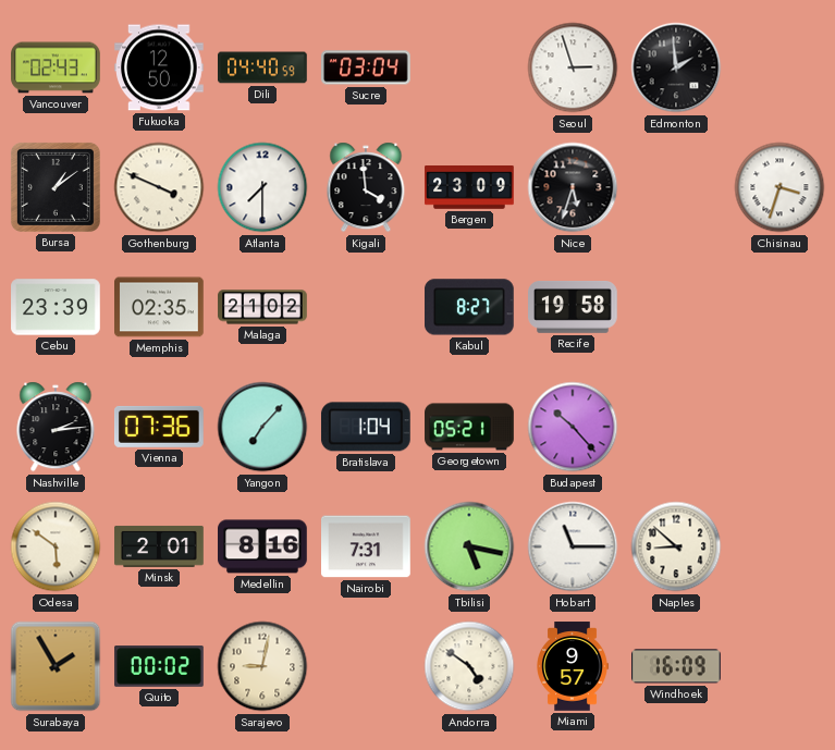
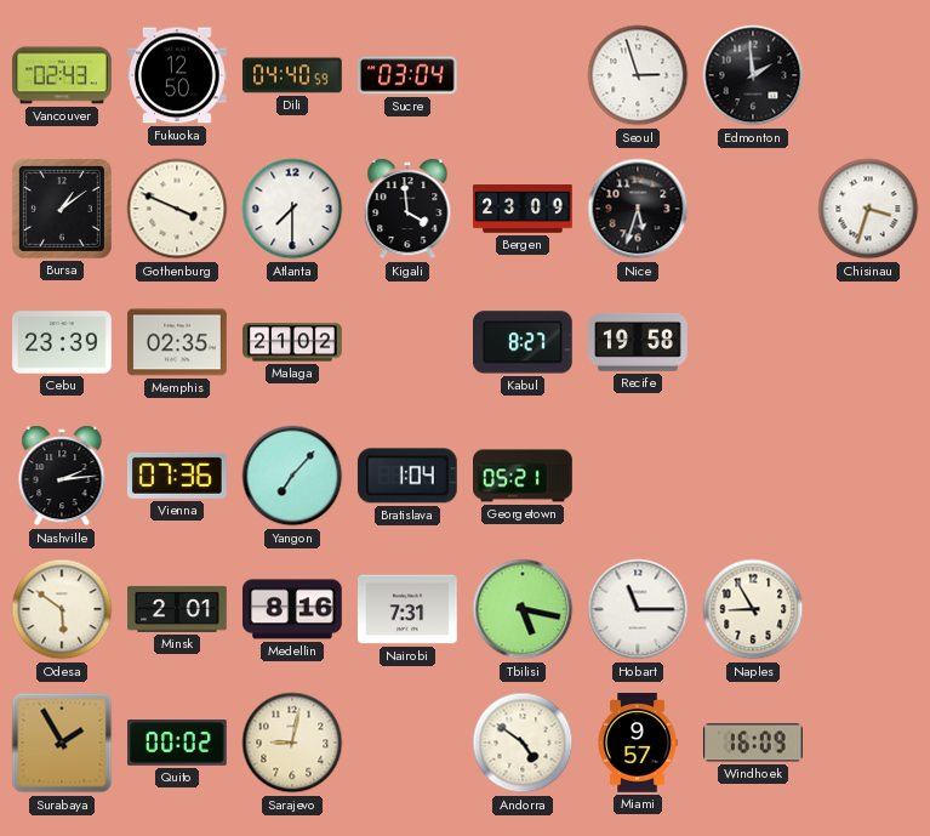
Budapest: 10:23 -> none (573, 427)
Naples: 8:52 -> 8:55 (753, 609)
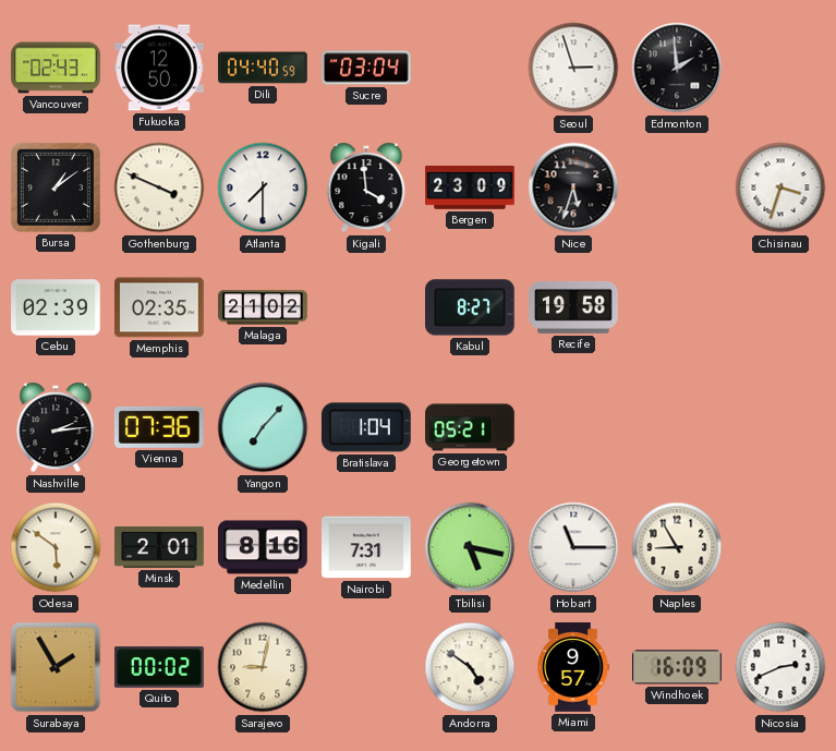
Cebu: 23:39 -> 02:39 (56, 307)
Nicosia: none -> 2:41 (780, 667)
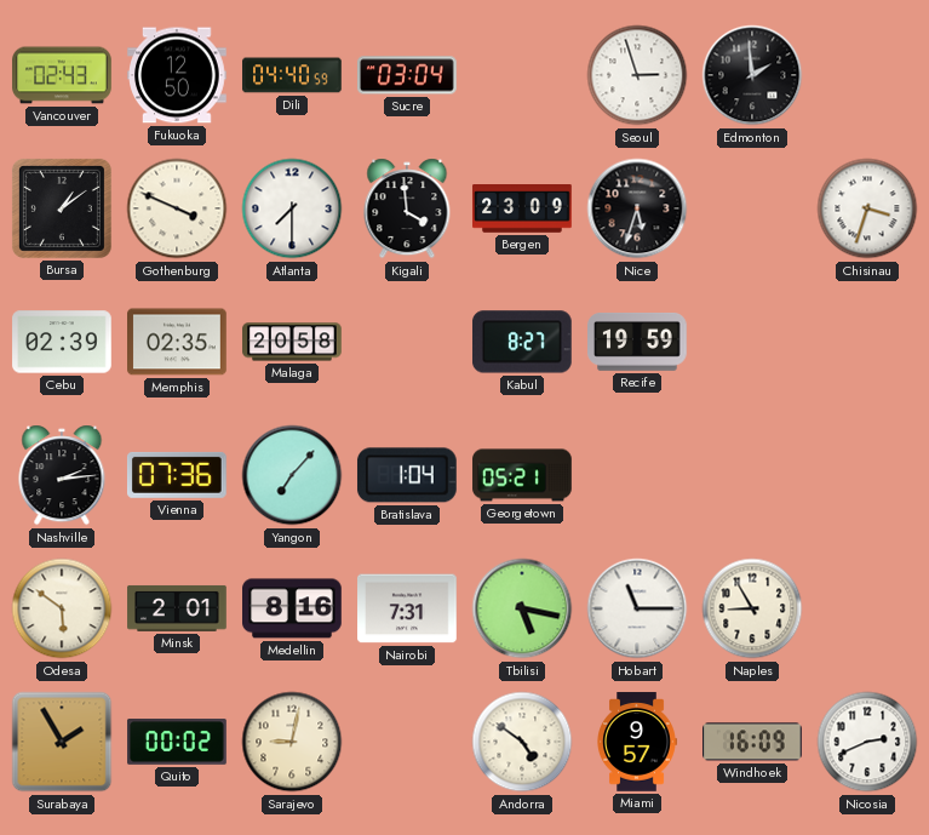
Malaga: 21:02 -> 20:58 (292, 342)
Recife: 19:58 -> 19:59 (638, 343)
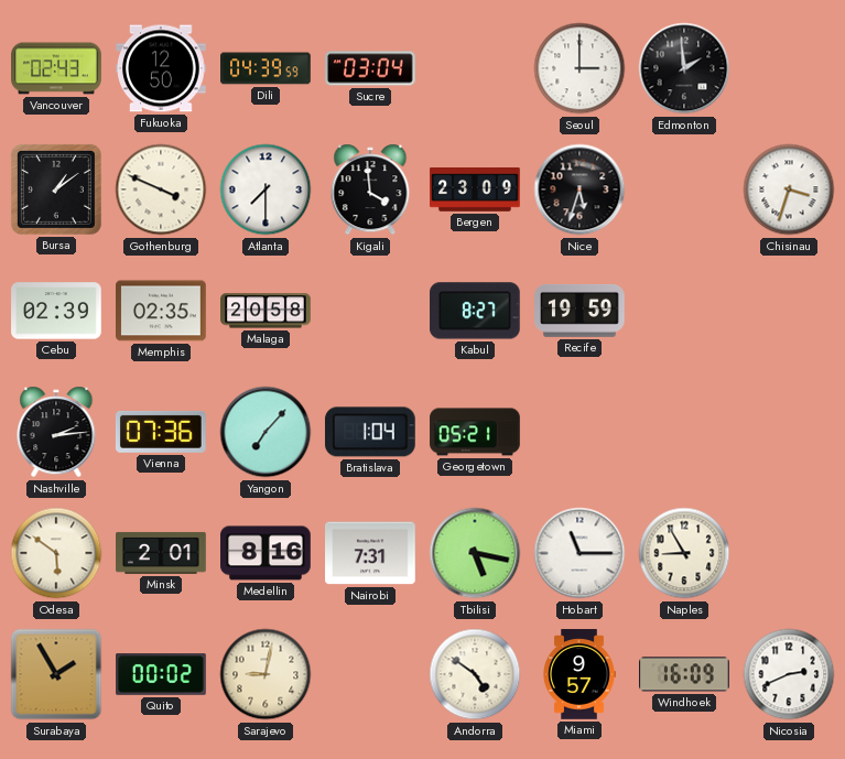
Dili: 04:40 -> 04:39 (266, 68)
Seoul: 2:57 -> 3:00 (579, 68)
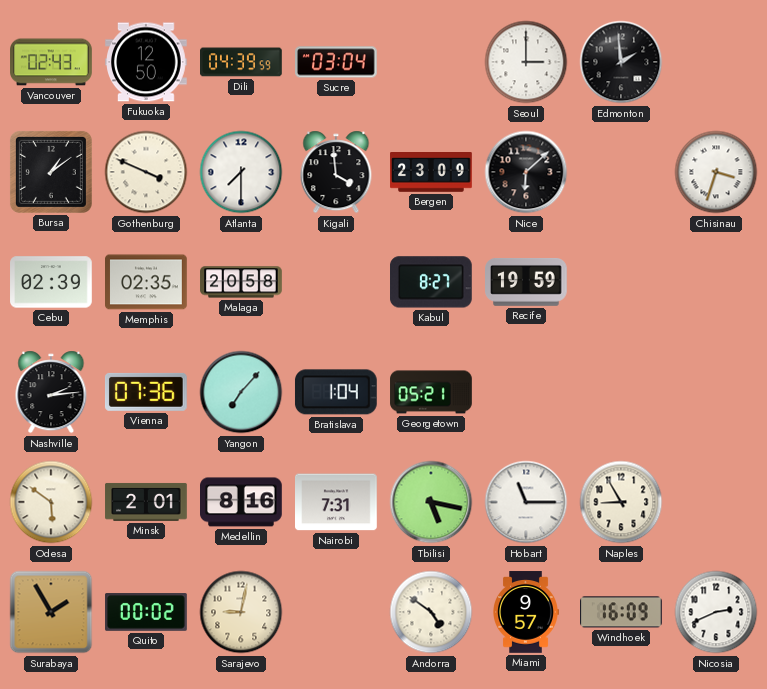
Nice: 5:33 -> 6:08 (526, 172)
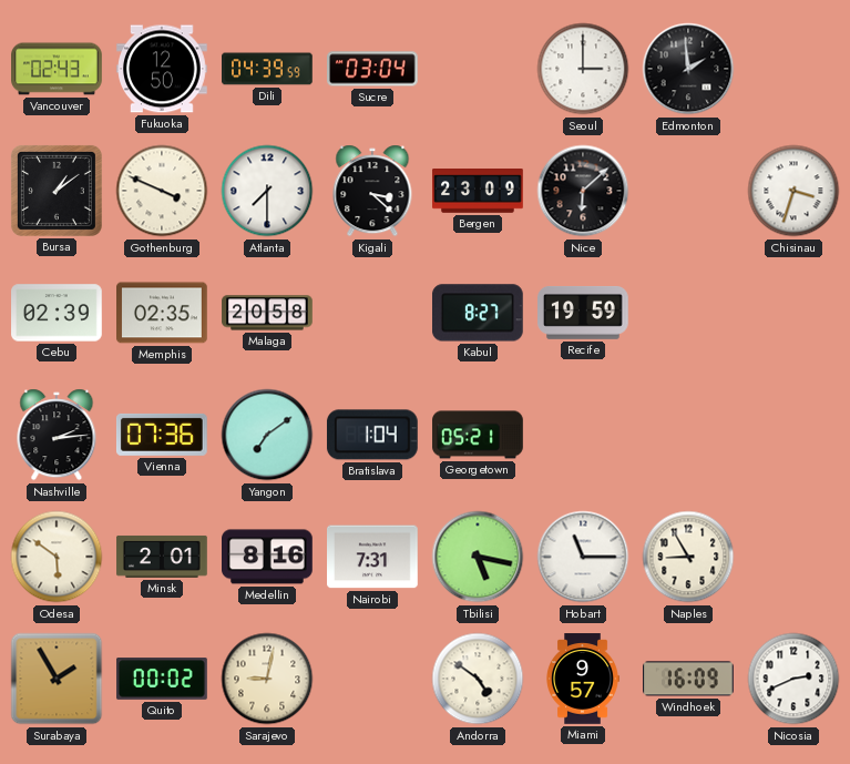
Kigali: 3:59 -> 3:22 (372, 191)
Yangon: 7:07 -> 7:09 (267, 435)
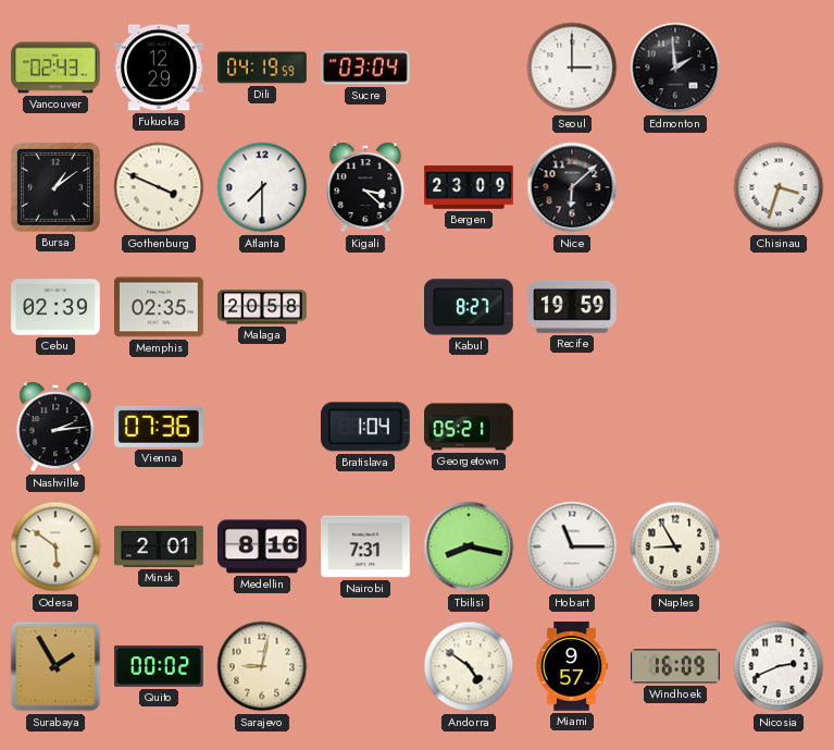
Fukuoka: 12:50 -> 12:29 (159, 67)
Dili: 04:39 -> 04:19 (262, 67)
Yangon: 7:09 -> none (267, 435)
Tbilisi: 5:17 -> 8:17 (469, 546)
